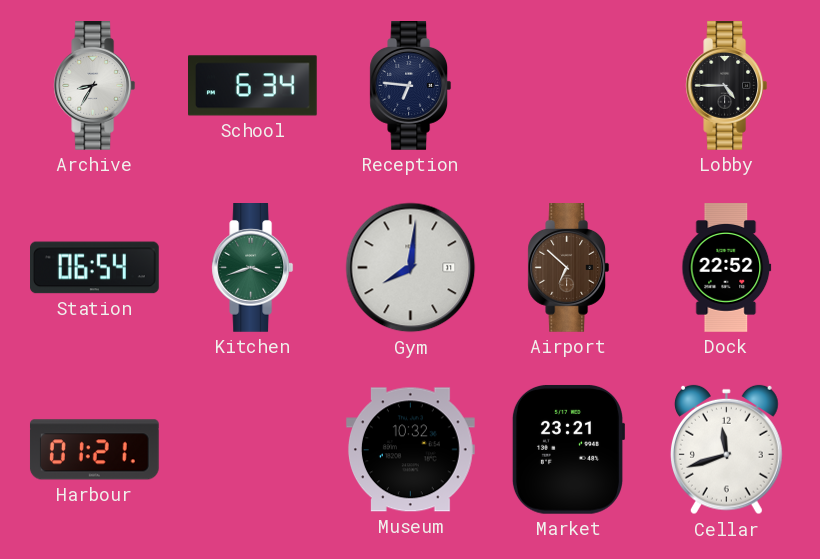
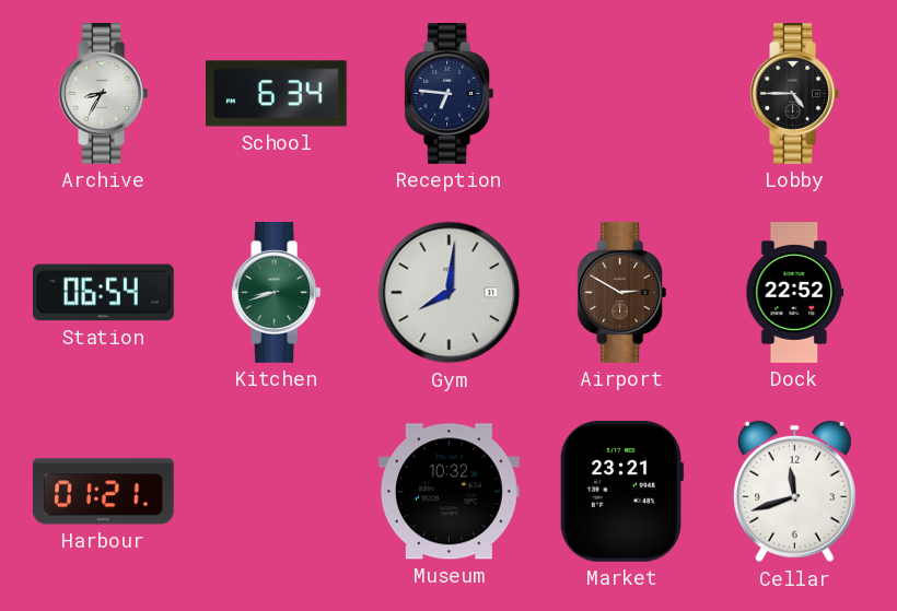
Kitchen: 3:42 -> 8:42 (277, 293)
Airport: 6:52 -> 2:50 (622, 293)
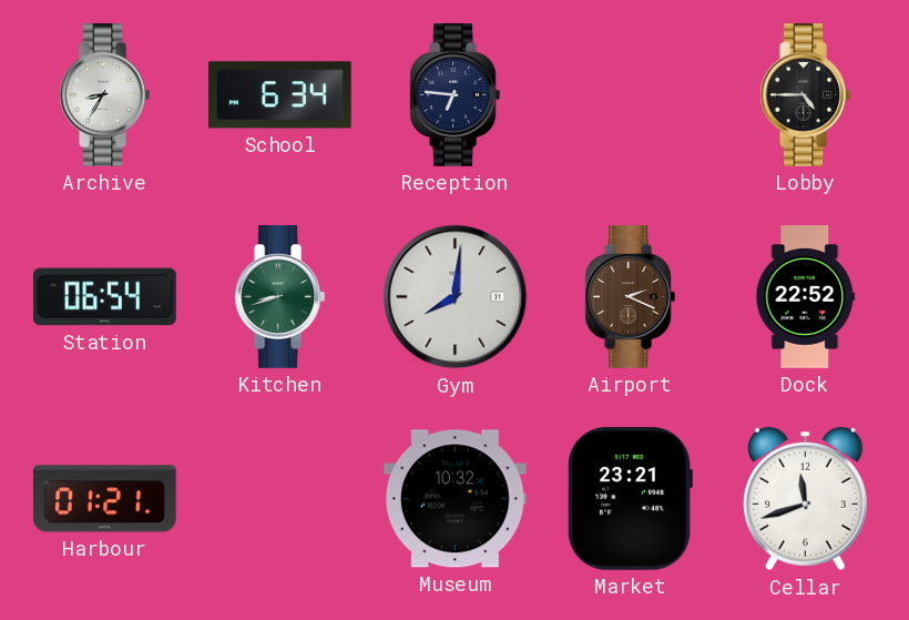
Airport: 2:50 -> 2:19 (631, 297)
